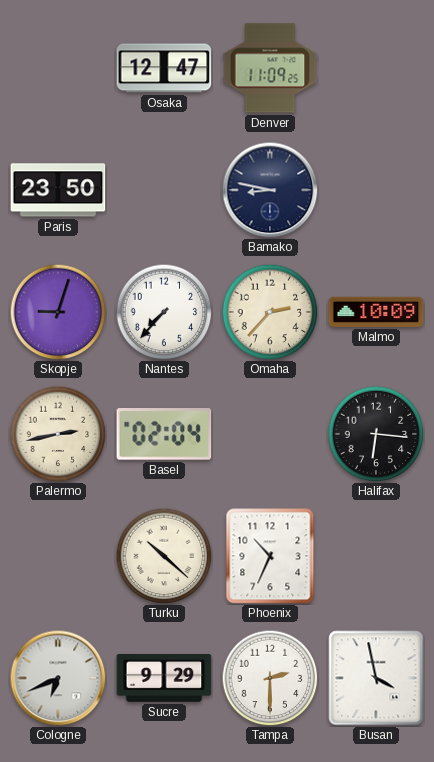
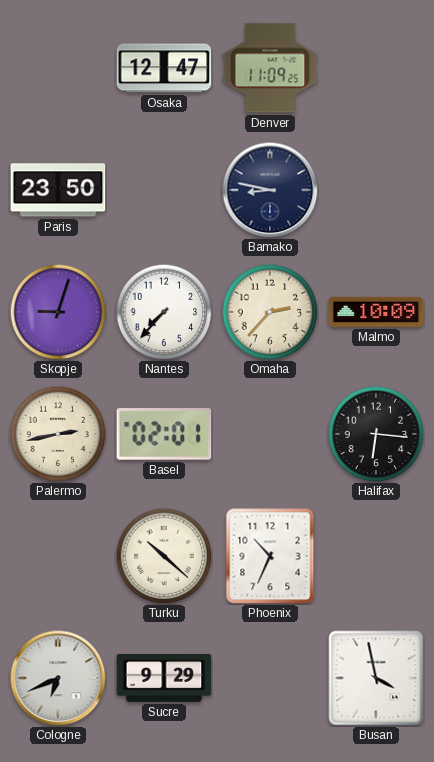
Basel: 02:04 -> 02:01 (164, 434)
Tampa: 2:30 -> none (270, 678)
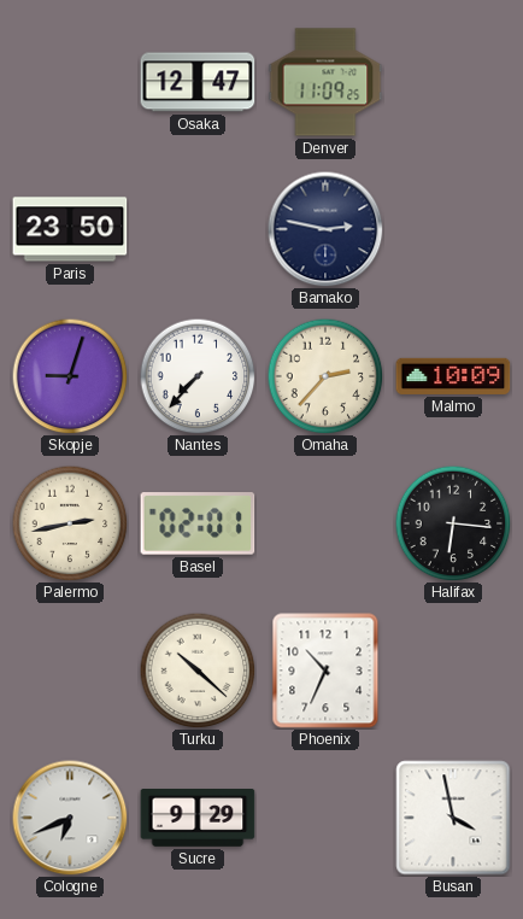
Bamako: 8:47 -> 2:47 (325, 229)
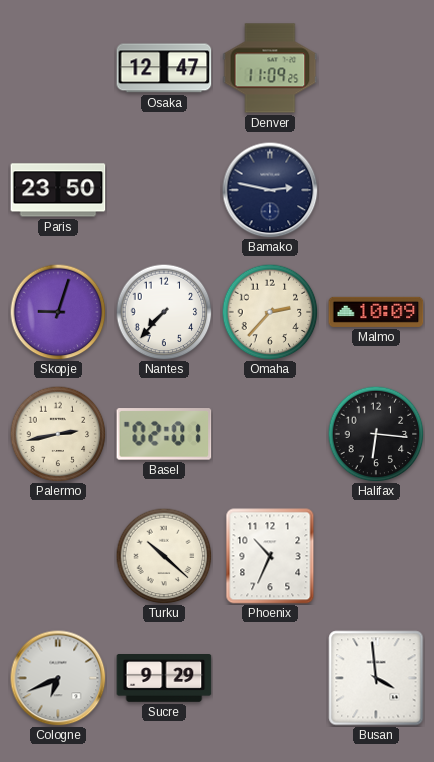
Busan: 3:58 -> 3:59 (376, 678)
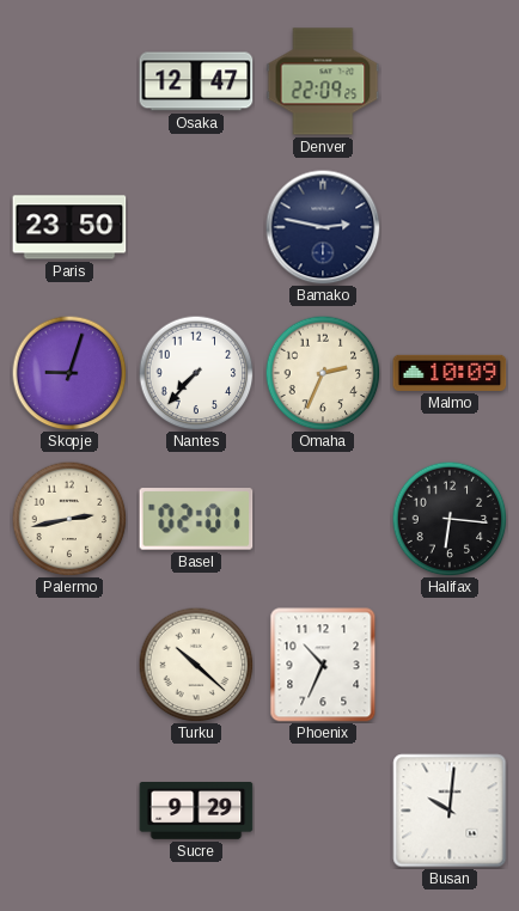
Denver: 11:09 -> 22:09 (323, 81)
Omaha: 2:37 -> 2:34 (323, 373)
Cologne: 6:41 -> none (58, 678)
Busan: 3:59 -> 10:01 (450, 811)
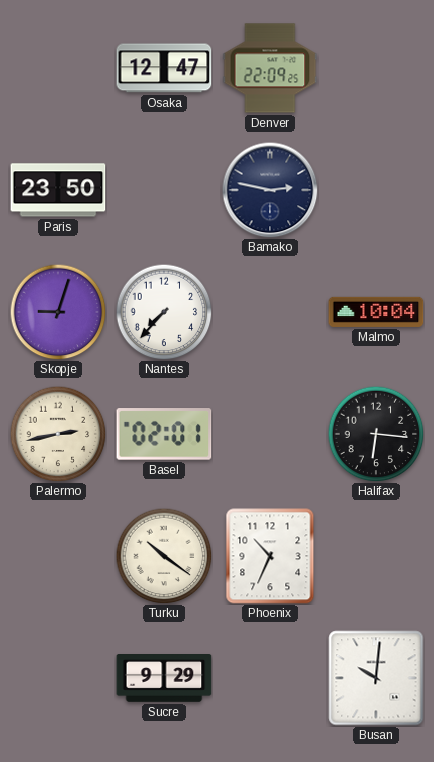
Omaha: 2:34 -> none (323, 373)
Malmo: 10:09 -> 10:04 (376, 312)
Turku: 10:22 -> 10:21 (164, 556)
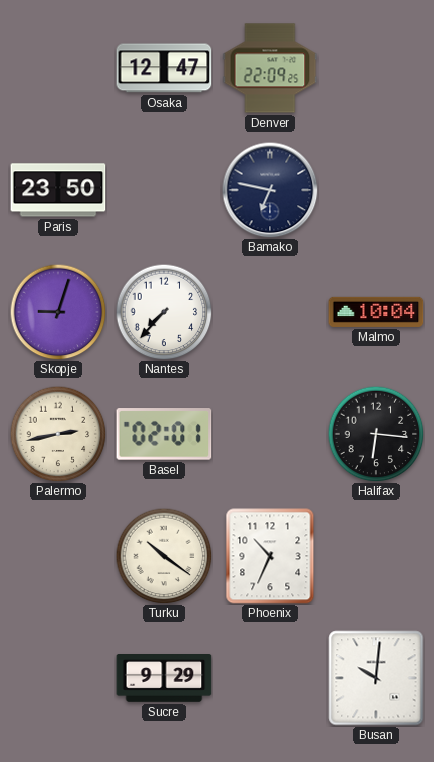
Bamako: 2:47 -> 6:47 (270, 190)
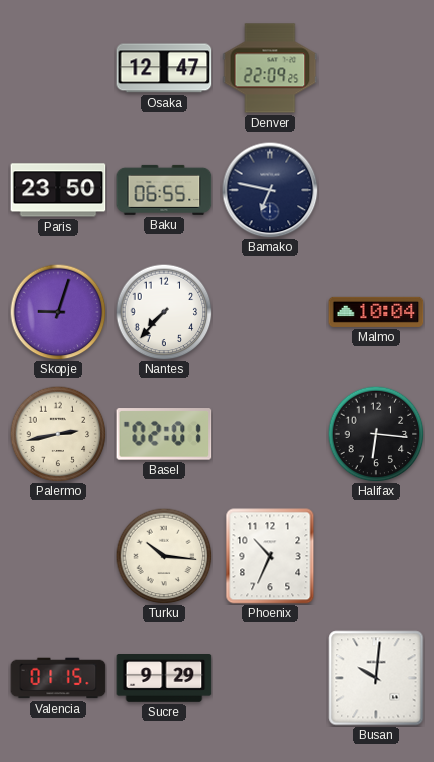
Baku: none -> 06:55 (164, 190)
Turku: 10:21 -> 10:16 (164, 556)
Valencia: none -> 01:15 (58, 678)
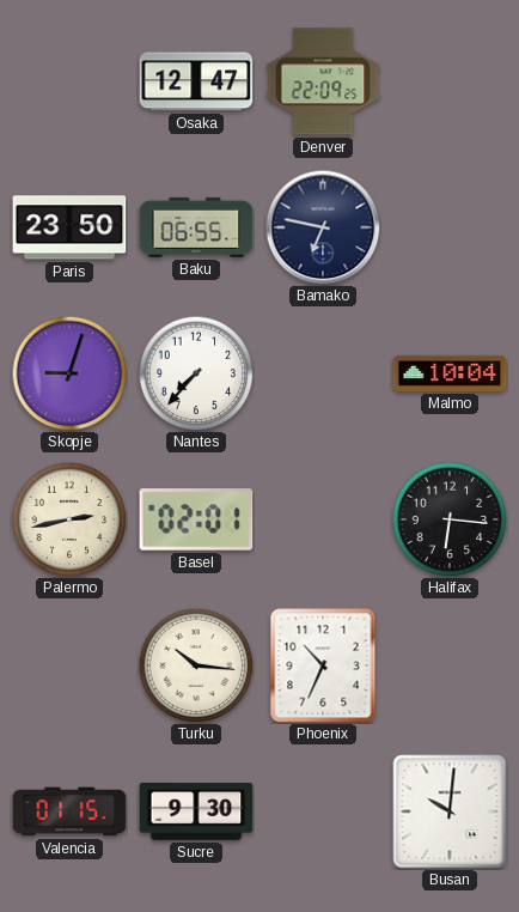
Sucre: 9:29 -> 9:30 (196, 813)
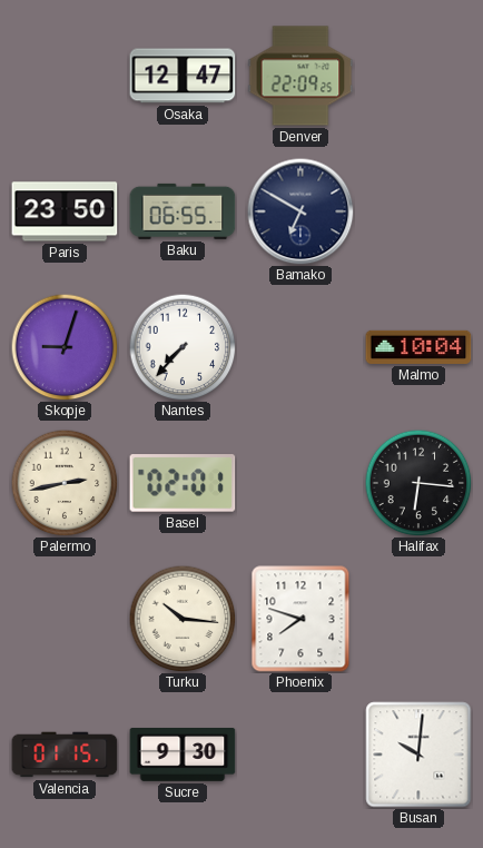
Bamako: 6:47 -> 6:50 (300, 211)
Phoenix: 10:34 -> 7:48 (300, 619)
